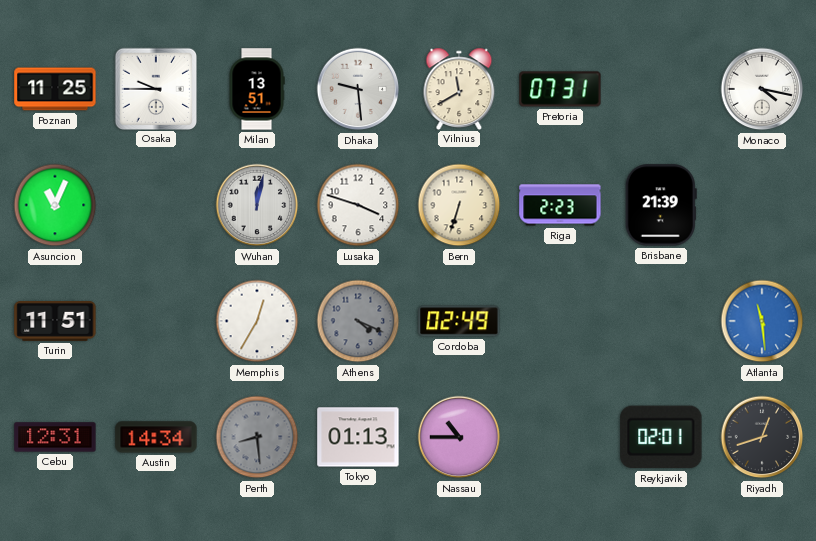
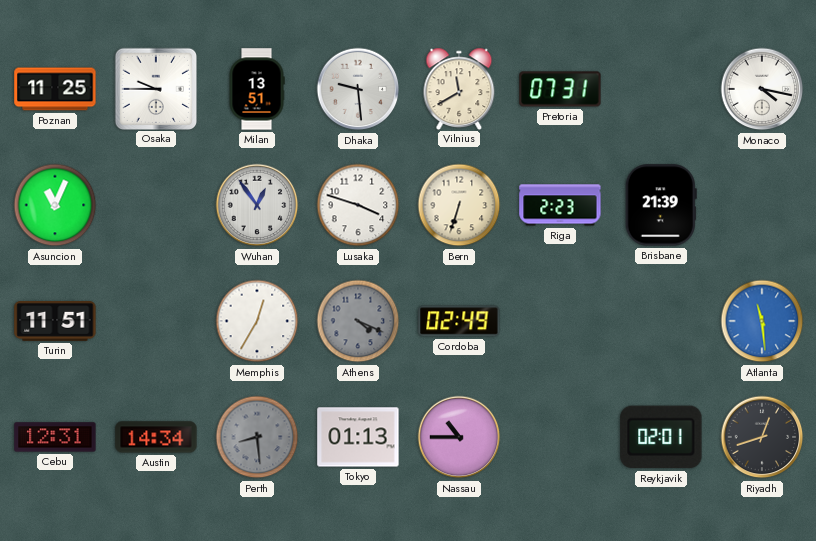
Wuhan: 12:02 -> 12:54 (257, 205)
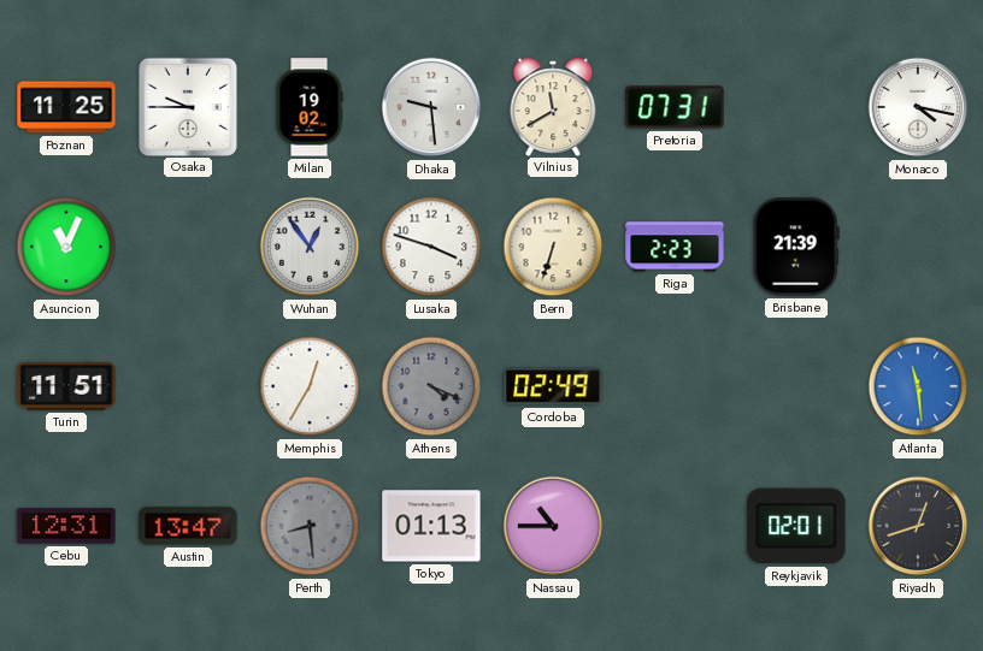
Milan: 13:51 -> 19:02 (310, 107)
Austin: 14:34 -> 13:47 (188, 526)
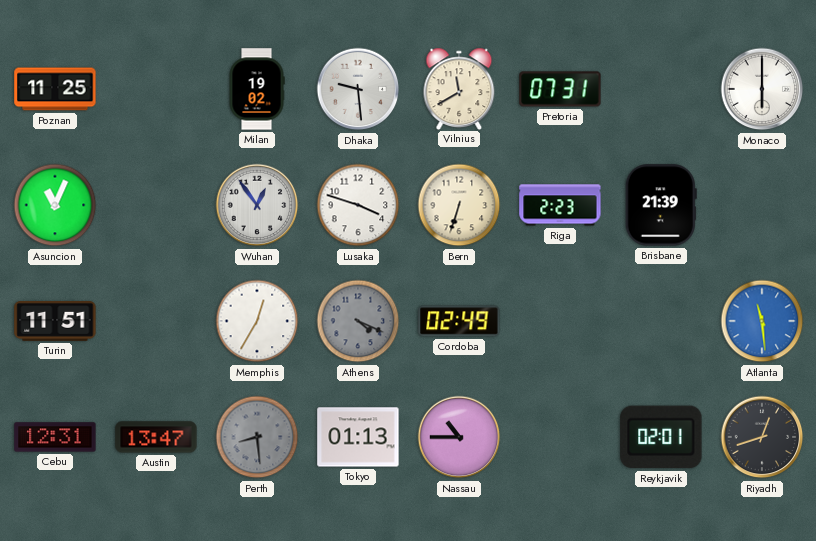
Osaka: 9:45 -> none (187, 106)
Monaco: 4:17 -> 6:00 (762, 89)
